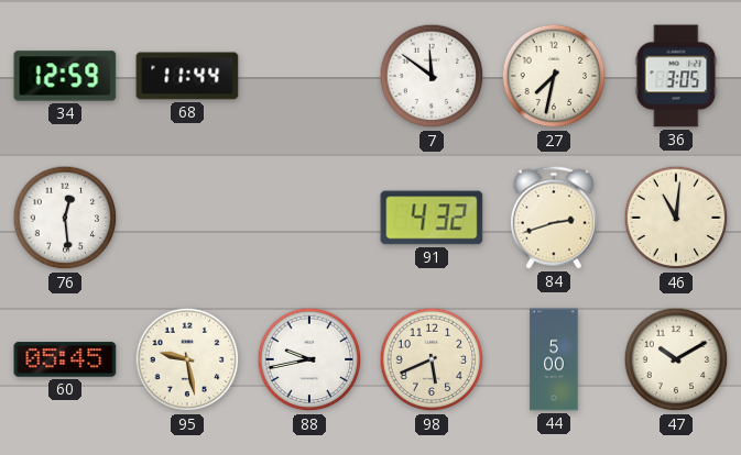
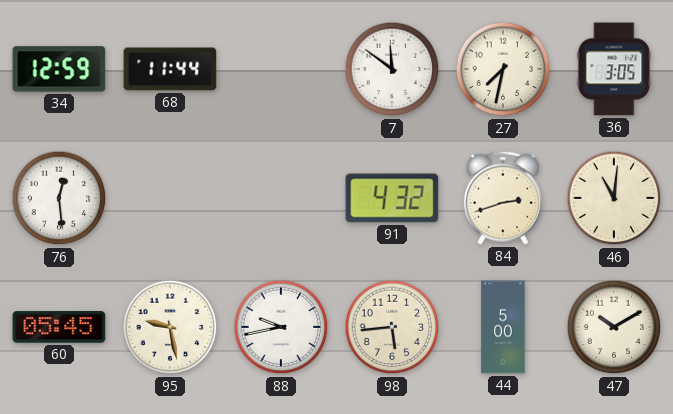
98: 5:41 -> 5:44 (392, 327)
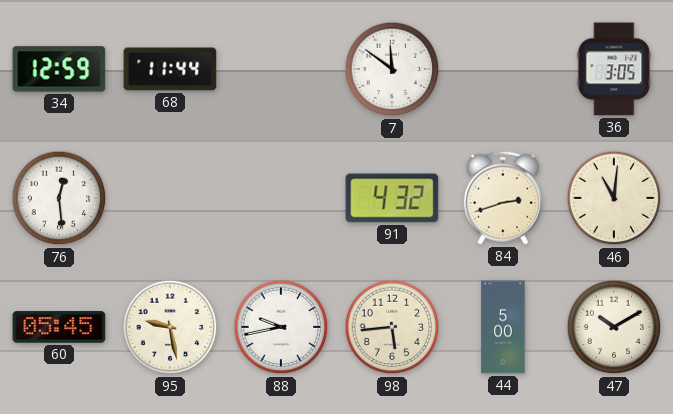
27: 7:32 -> none (503, 69)
